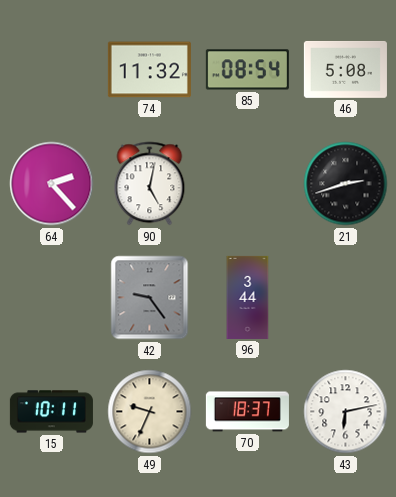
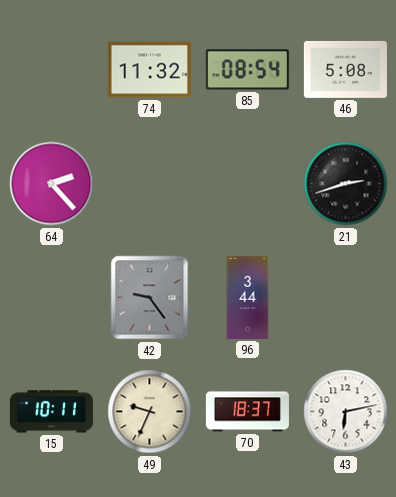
90: 5:02 -> none (150, 184)
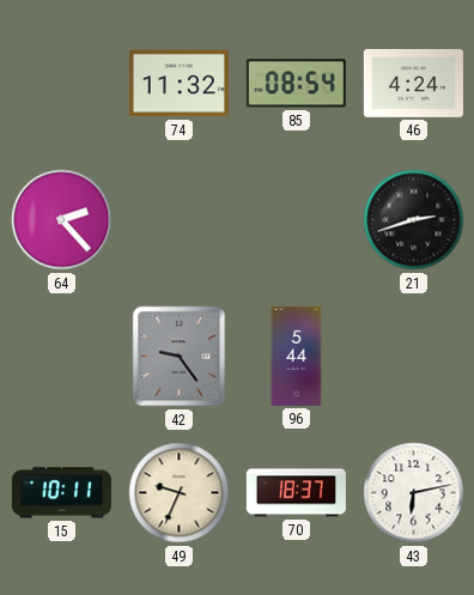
46: 5:08 -> 4:24 (413, 83)
96: 3:44 -> 5:44 (297, 356)
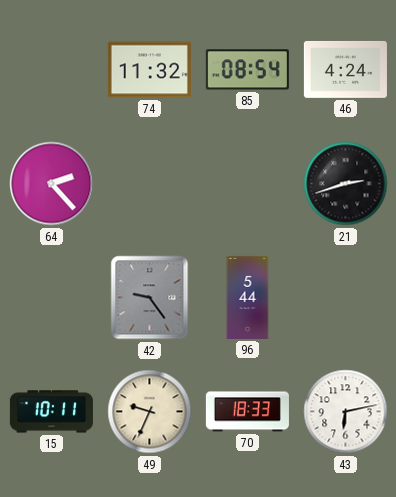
70: 18:37 -> 18:33 (247, 412)
